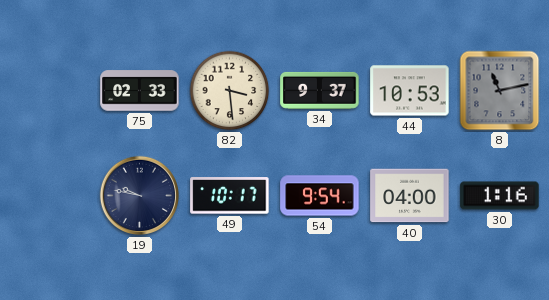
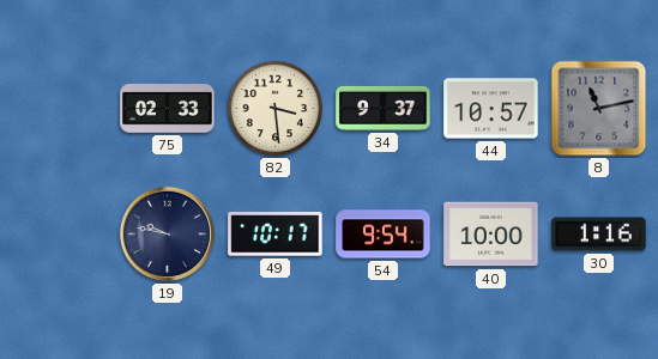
44: 10:53 -> 10:57 (491, 109)
40: 04:00 -> 10:00 (491, 235)
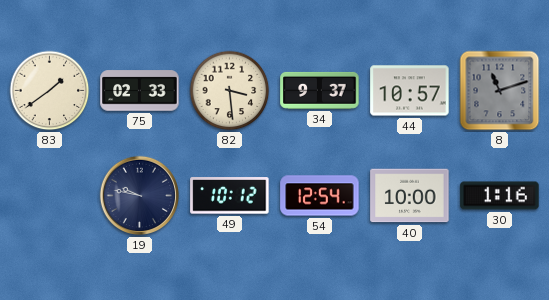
83: none -> 1:39 (50, 91)
8: 11:13 -> 11:12 (500, 91)
49: 10:17 -> 10:12 (230, 196)
54: 9:54 -> 12:54 (320, 196)
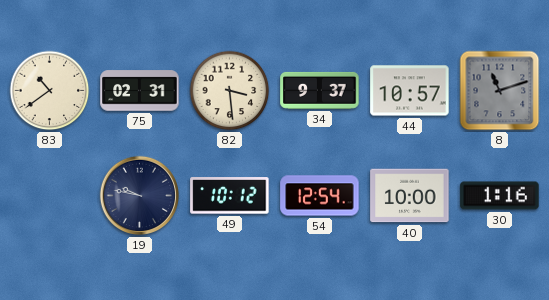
83: 1:39 -> 10:39 (50, 91)
75: 02:33 -> 02:31 (140, 91)
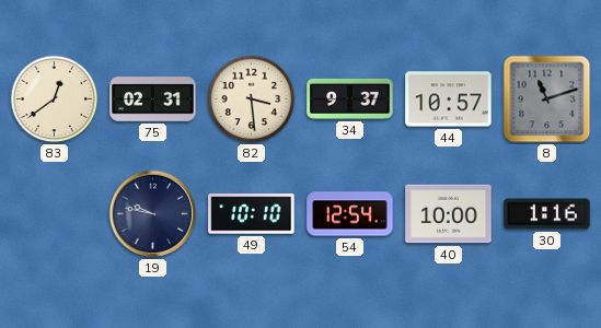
83: 10:39 -> 12:39 (55, 99)
49: 10:12 -> 10:10 (252, 214)
